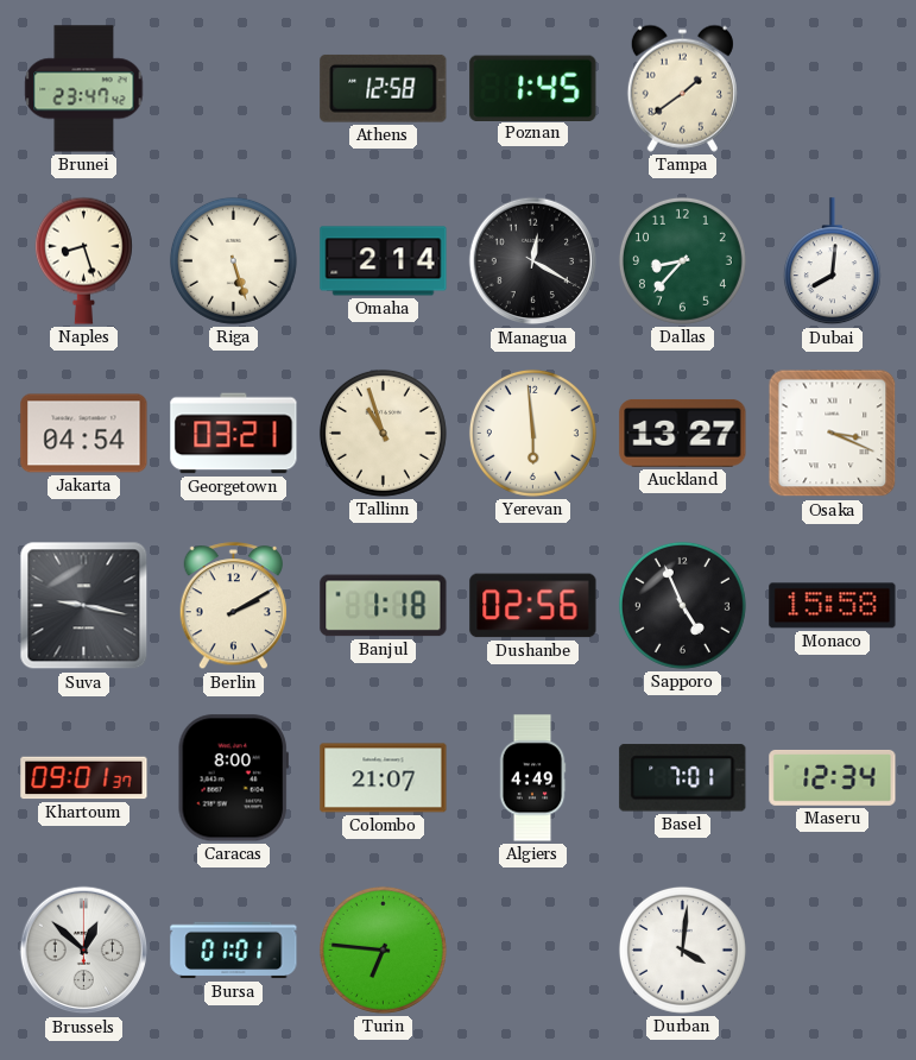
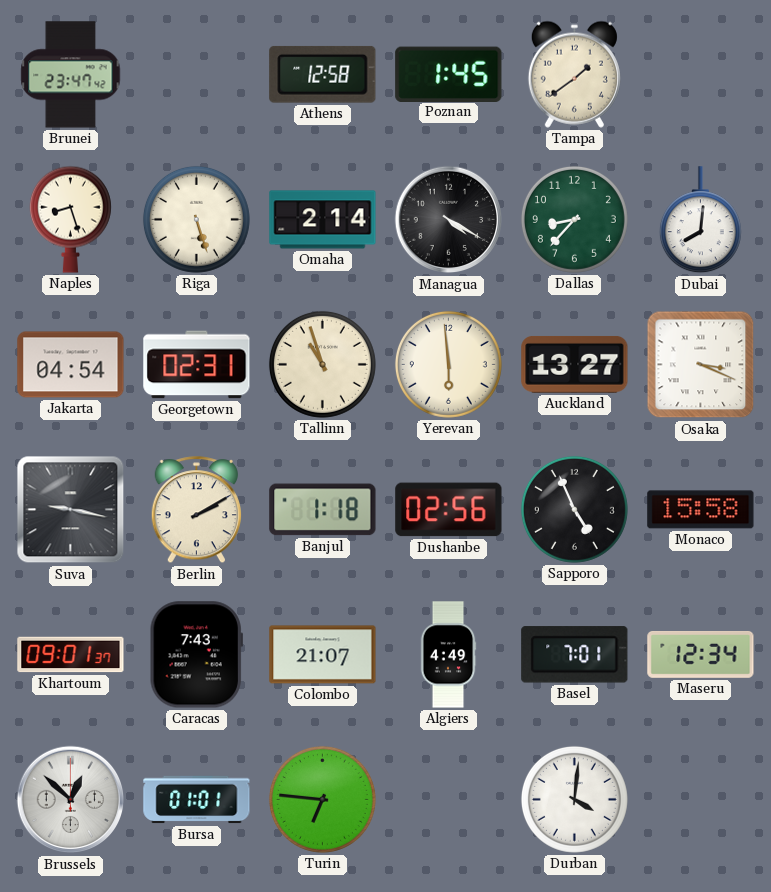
Managua: 12:20 -> 4:20 (449, 220)
Georgetown: 03:21 -> 02:31 (197, 365)
Caracas: 8:00 -> 7:43 (196, 655)
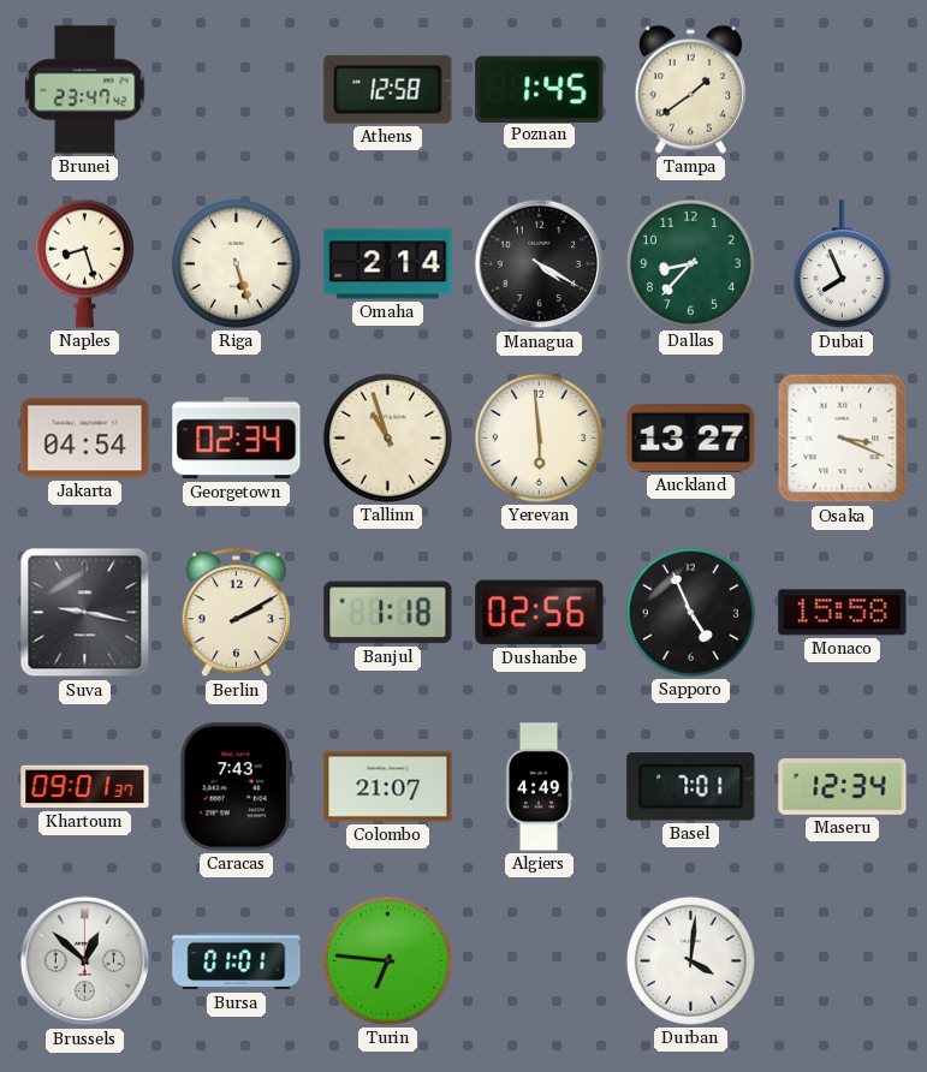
Dubai: 8:01 -> 7:56 (842, 264)
Georgetown: 02:31 -> 02:34 (237, 439)
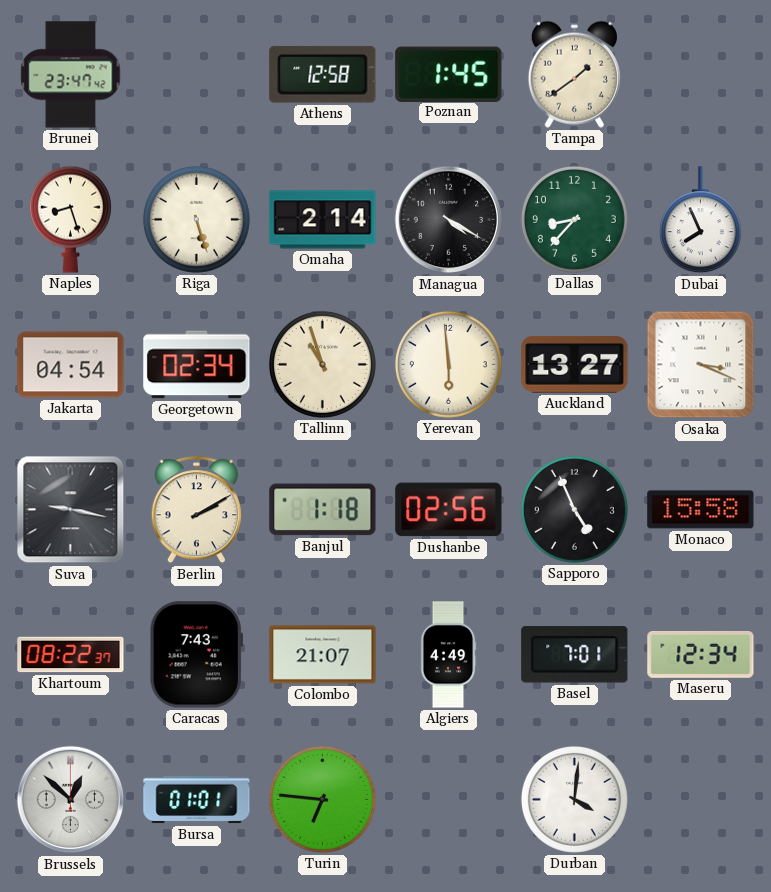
Khartoum: 09:01 -> 08:22 (71, 655)
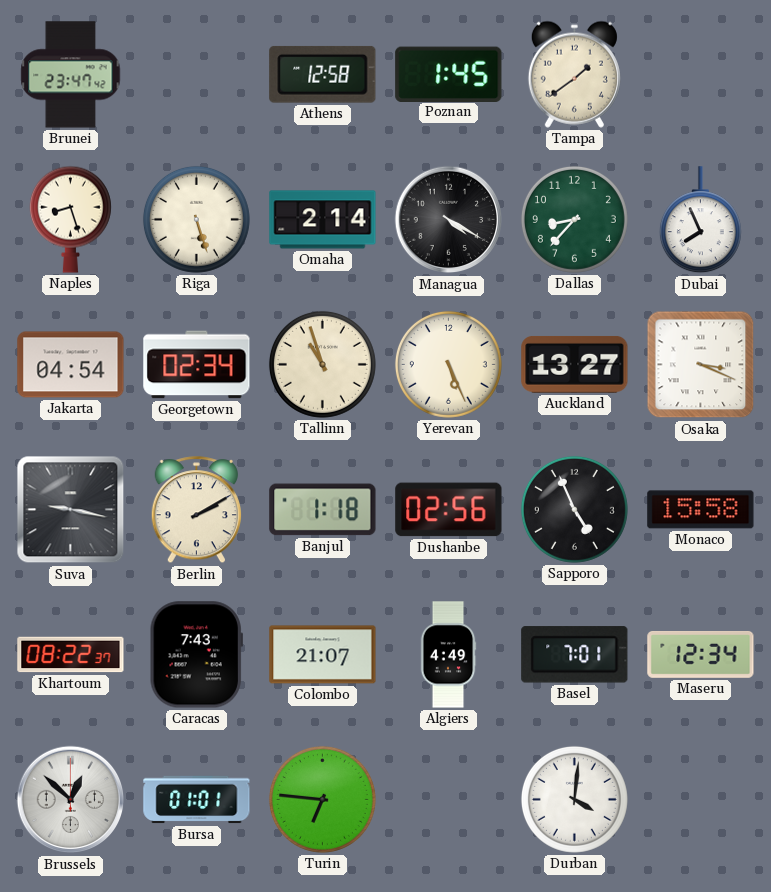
Yerevan: 5:59 -> 5:26 (448, 364)
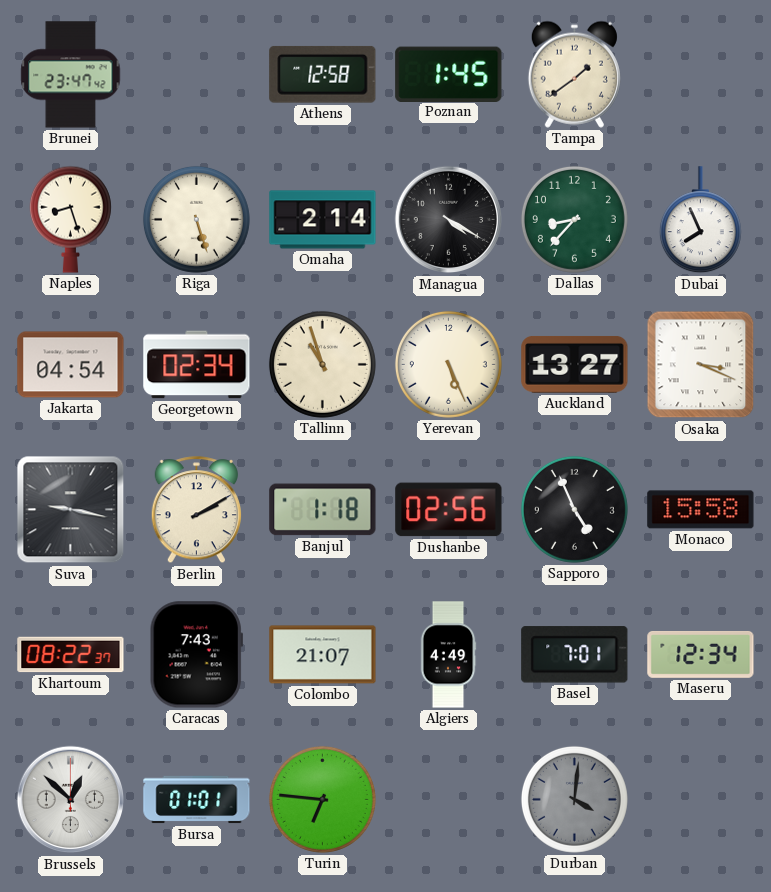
Durban dial: white -> grey (574, 799)
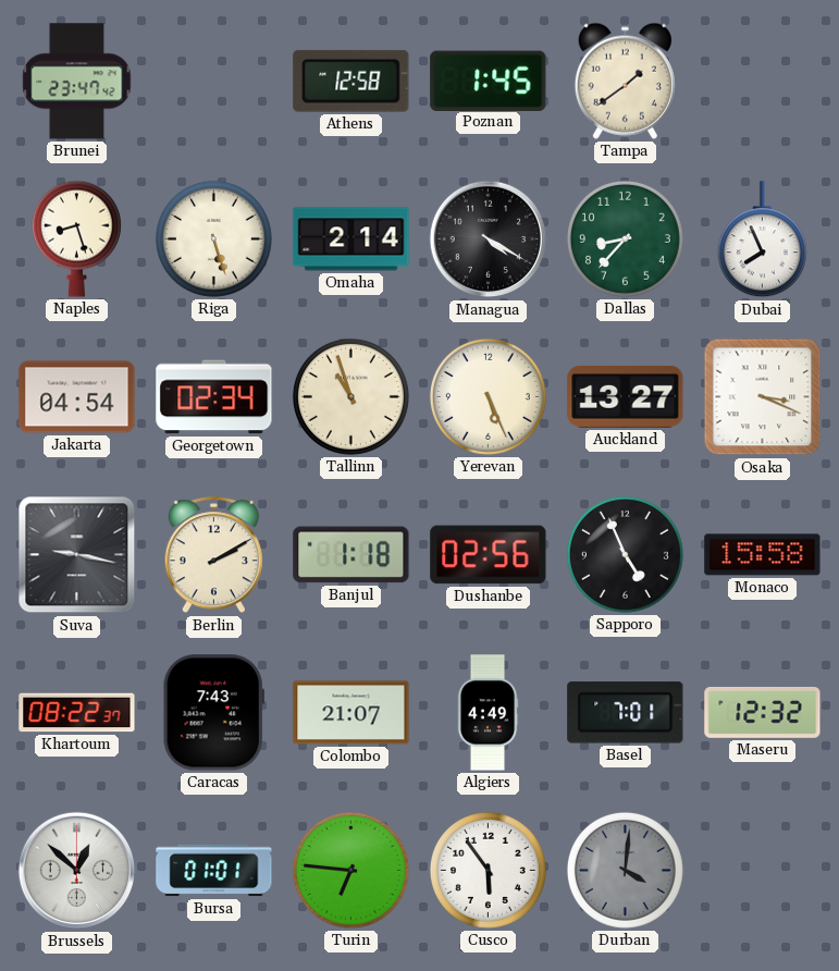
Maseru: 12:34 -> 12:32 (763, 712)
Cusco: none -> 5:54 (488, 870)
